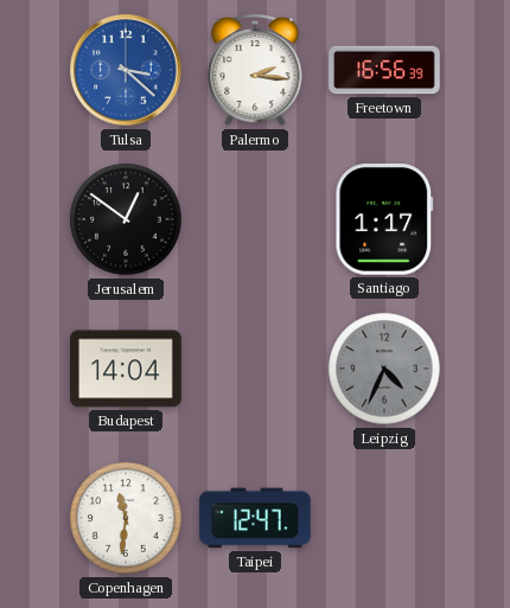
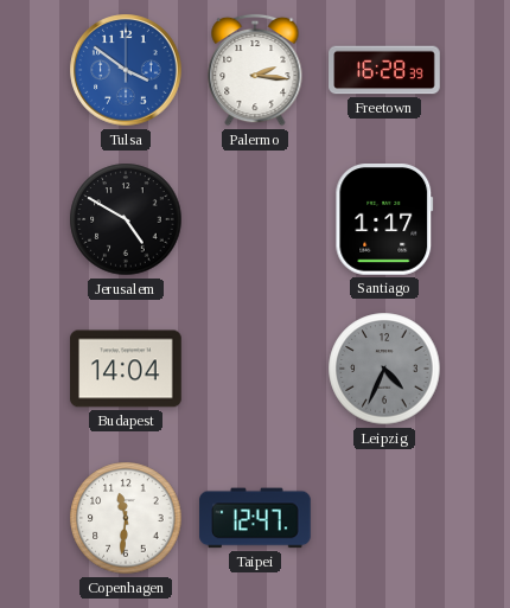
Tulsa: 3:22 -> 3:51 (126, 70)
Freetown: 16:56 -> 16:28 (384, 70)
Jerusalem: 12:51 -> 4:50 (126, 219)
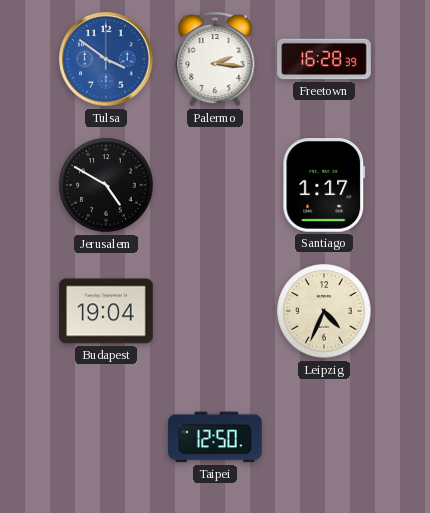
Budapest: 14:04 -> 19:04 (106, 311)
Leipzig dial: grey -> cream (324, 311)
Copenhagen: 11:31 -> none (126, 518)
Taipei: 12:47 -> 12:50 (215, 437)
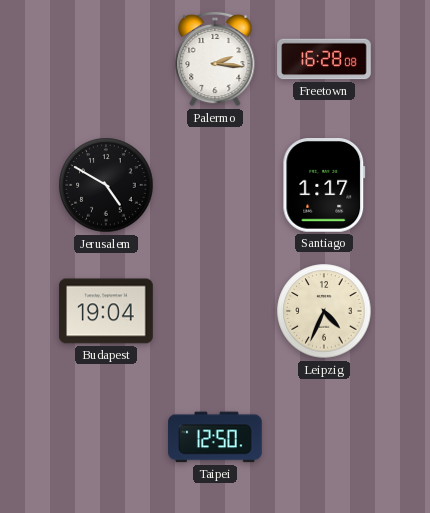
Tulsa: 3:51 -> none (106, 59)
Freetown: 16:28:39 -> 16:28:08 (324, 59)
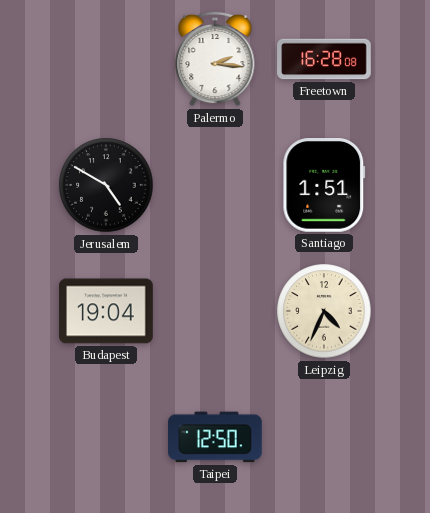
Santiago: 1:17 -> 1:51 (324, 186)
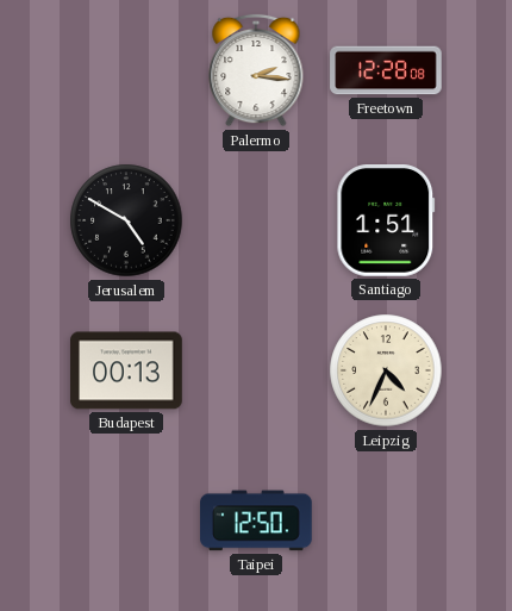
Freetown: 16:28 -> 12:28 (386, 70)
Budapest: 19:04 -> 00:13 (126, 370)
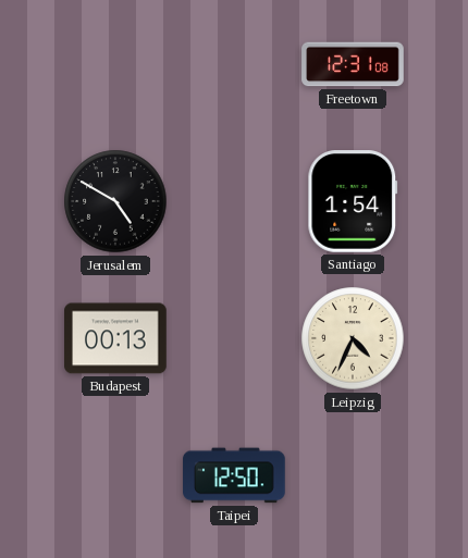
Palermo: 2:16 -> none (256, 70)
Freetown: 12:28 -> 12:31 (353, 64)
Santiago: 1:51 -> 1:54 (353, 202)
